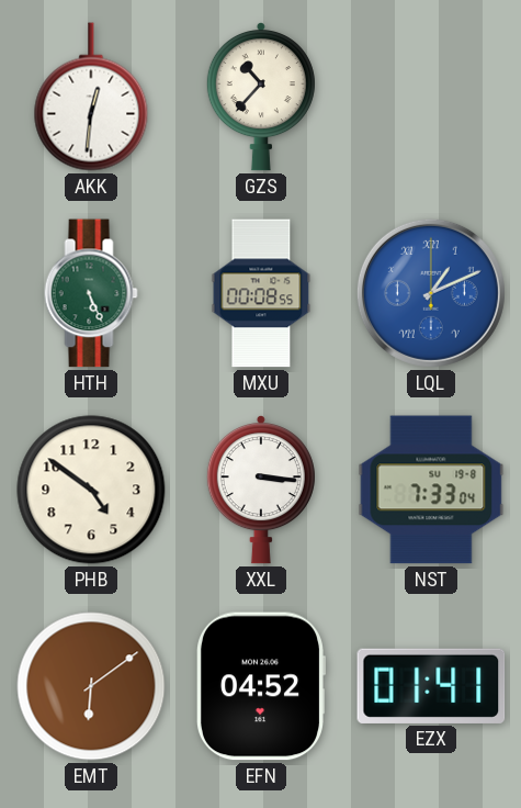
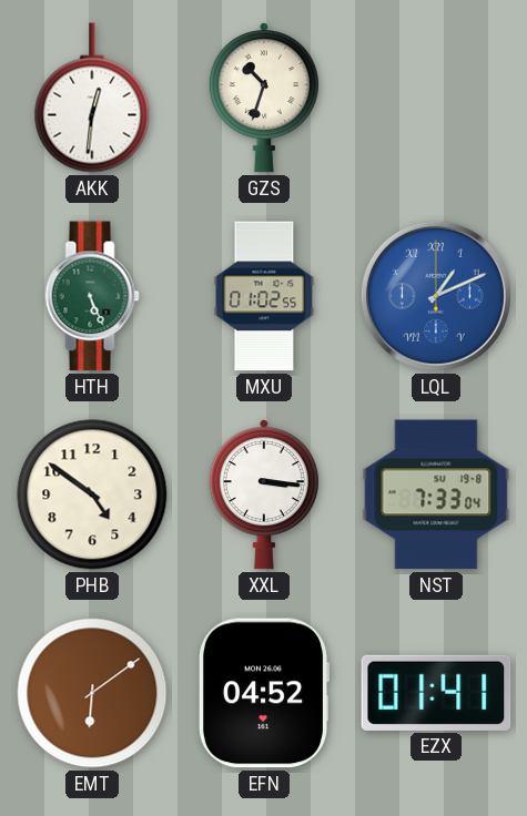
GZS: 10:37 -> 10:33 (264, 99)
MXU: 00:08 -> 01:02 (264, 296)
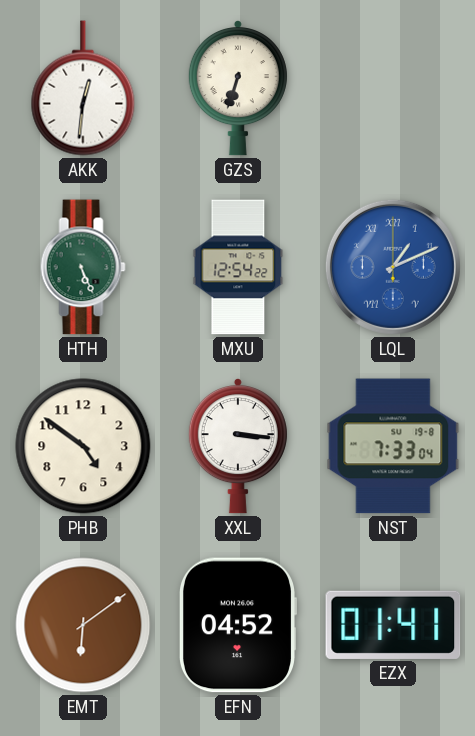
GZS: 10:33 -> 6:33 (238, 89)
MXU: 01:02 -> 12:54 (238, 267)
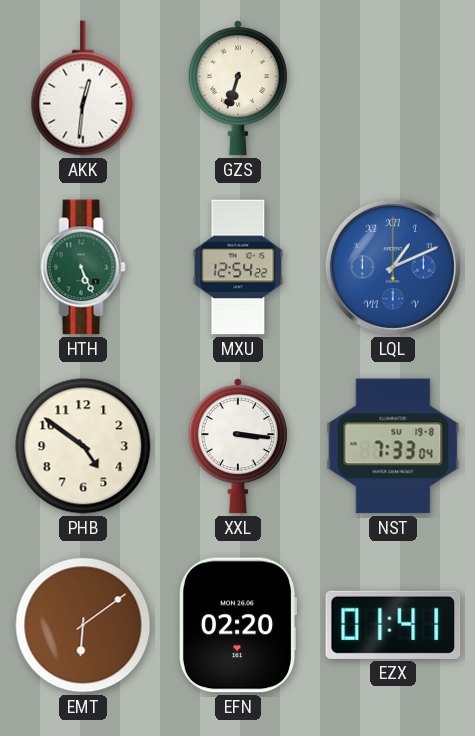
EFN: 04:52 -> 02:20 (237, 625)
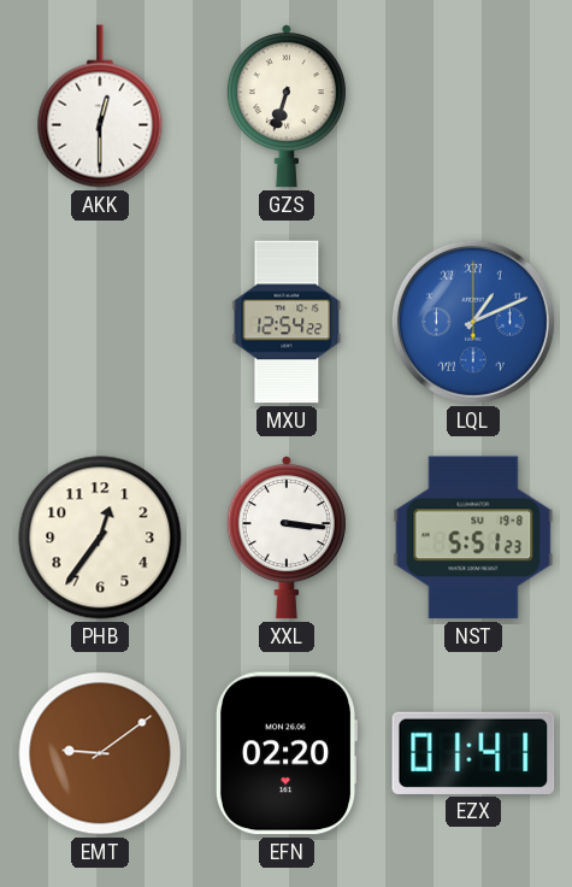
AKK: 12:31 -> 12:30 (100, 106)
HTH: 5:26 -> none (83, 267)
PHB: 4:51 -> 12:36 (100, 538)
NST: 7:33 -> 5:51 (473, 538)
EMT: 6:09 -> 9:09 (100, 753)
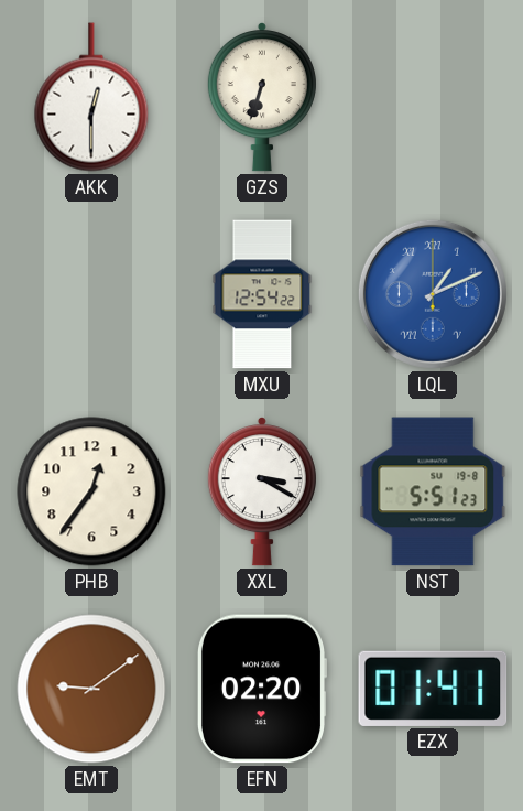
XXL: 3:16 -> 3:20 (262, 493)
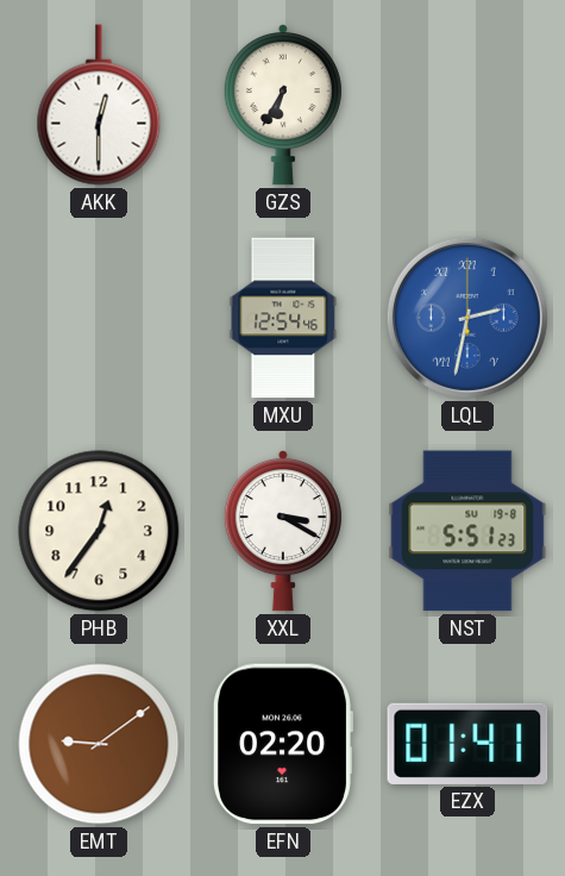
GZS: 6:33 -> 6:35 (283, 106)
MXU: 12:54:22 -> 12:54:46 (283, 318)
LQL: 1:11 -> 2:32 (467, 318)
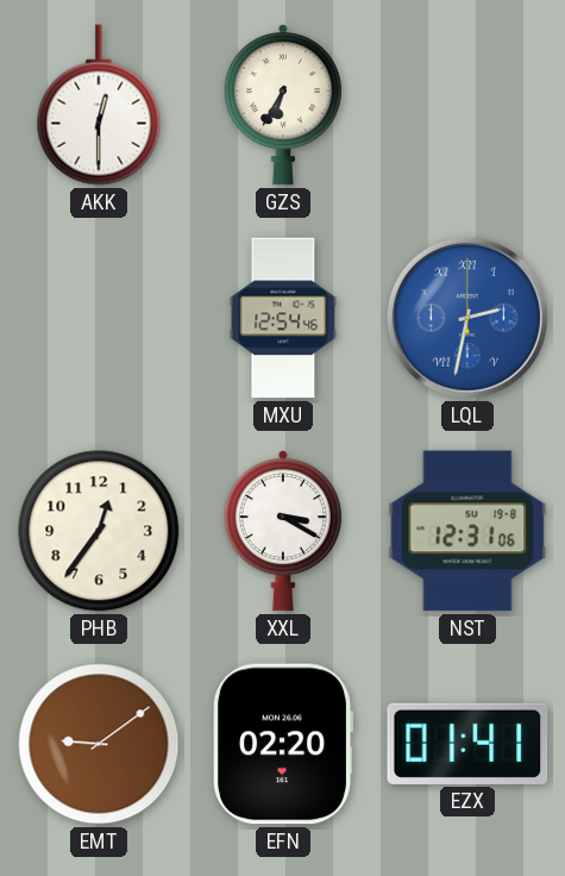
NST: 5:51 -> 12:31 (467, 531)
